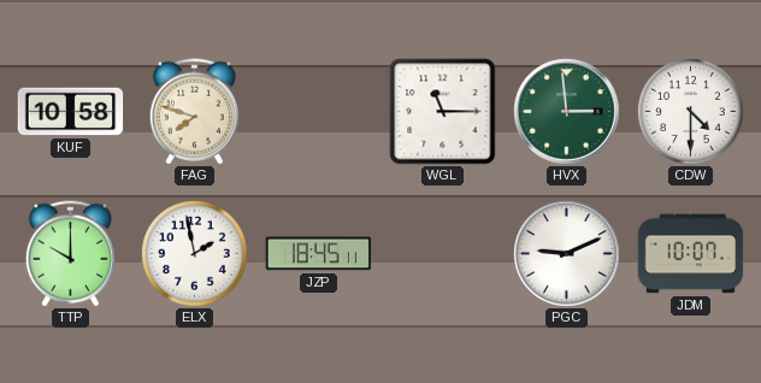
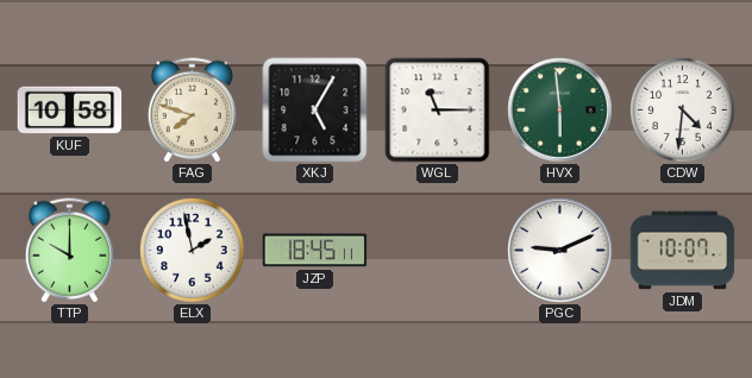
XKJ: none -> 5:05 (315, 111)
HVX: 2:59 -> 5:59 (560, 111)
CDW: 4:30 -> 4:31 (683, 111)
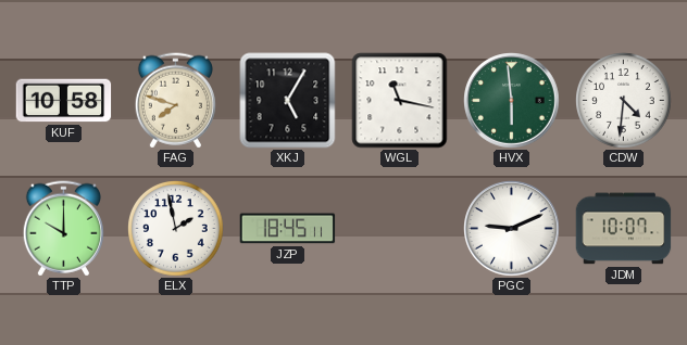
WGL: 11:15 -> 11:17 (400, 101)
